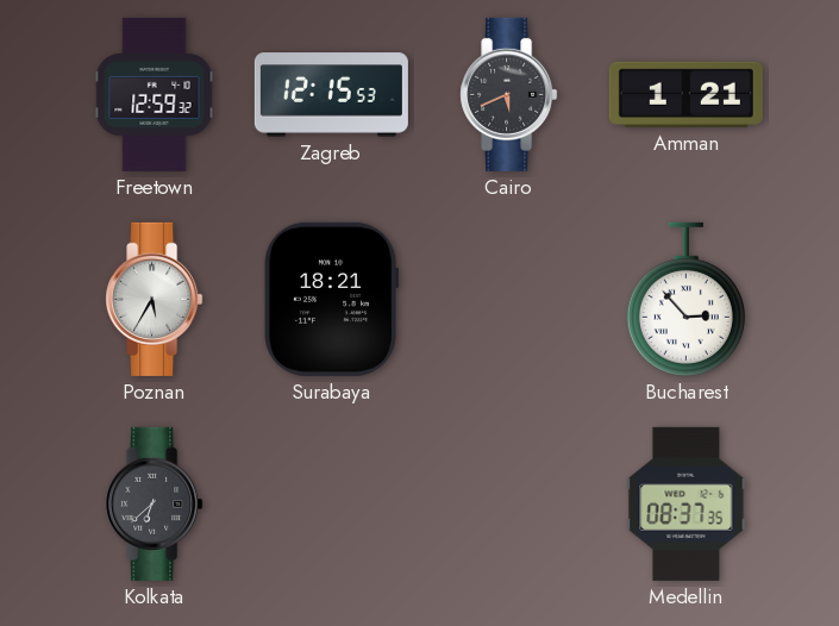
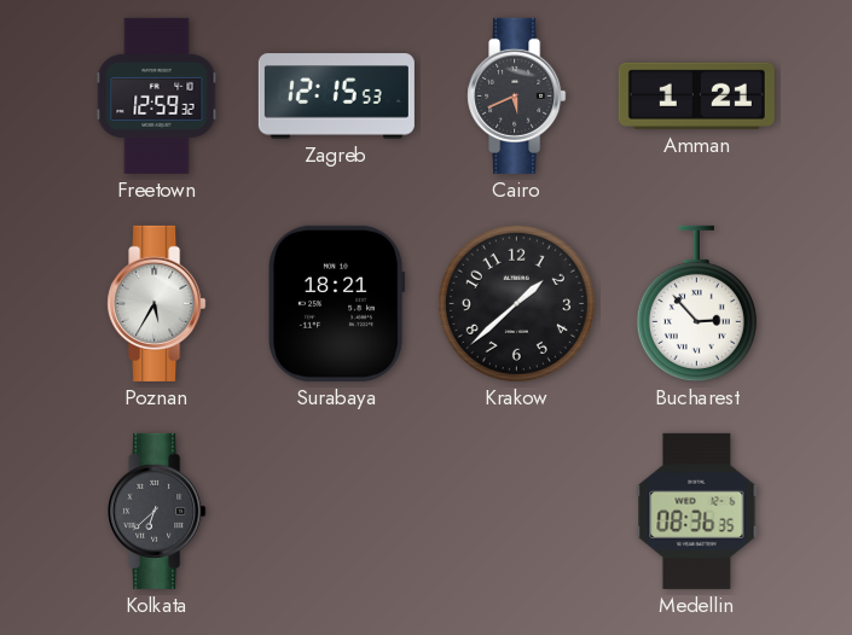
Krakow: none -> 1:38 (516, 303)
Medellin: 08:37 -> 08:36 (697, 511)
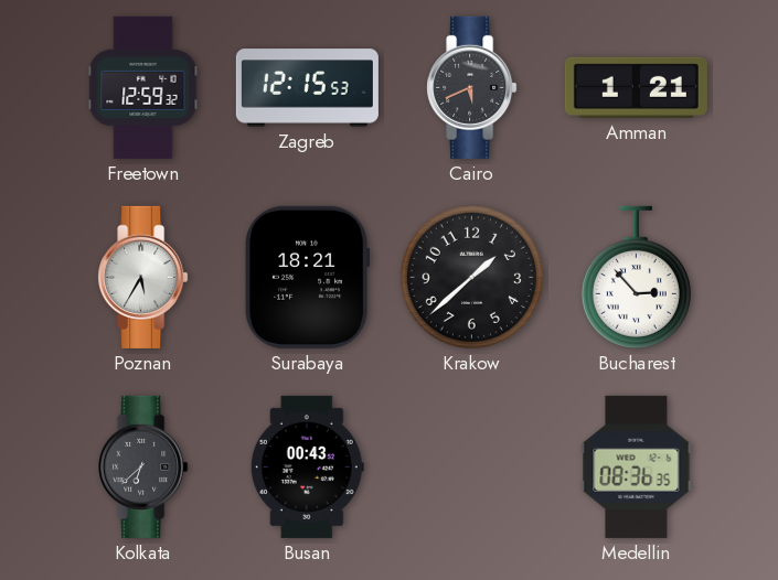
Busan: none -> 00:43 (307, 466)
